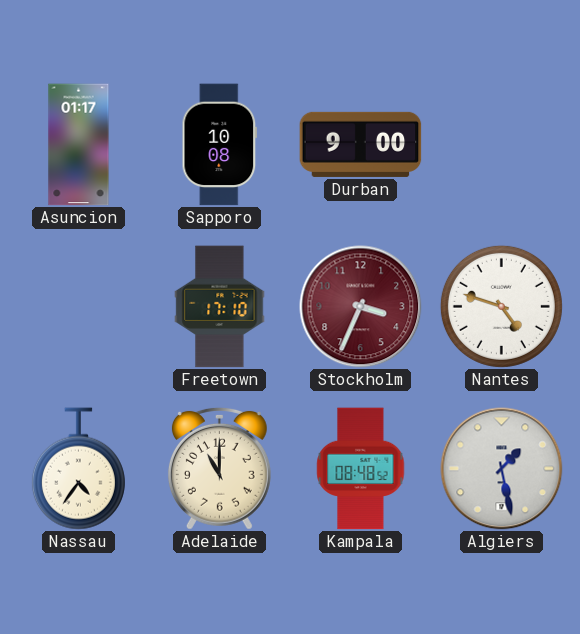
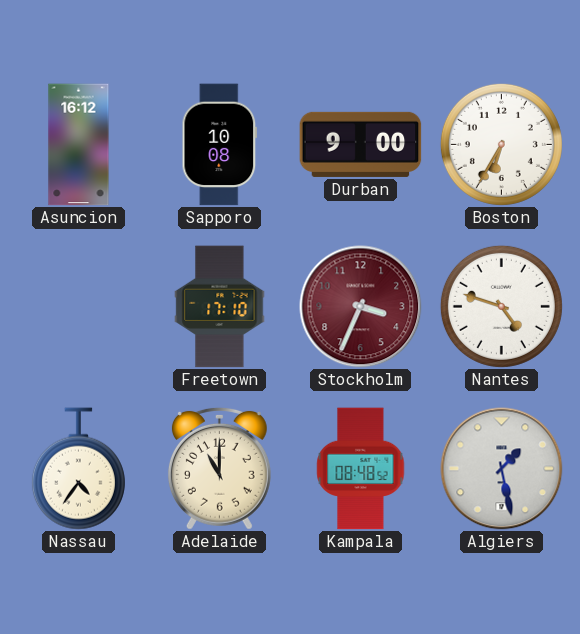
Asuncion: 01:17 -> 16:12 (79, 145)
Boston: none -> 6:35 (501, 144)
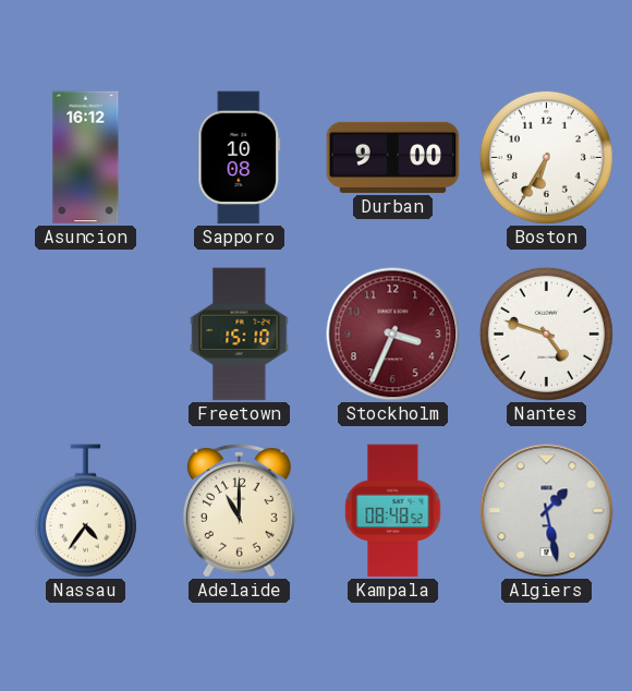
Freetown: 17:10 -> 15:10 (240, 335)
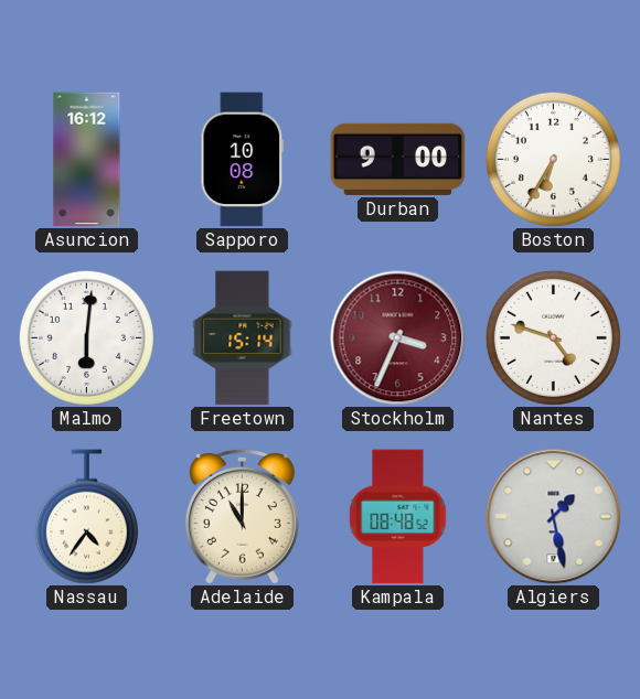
Malmo: none -> 6:01 (86, 337)
Freetown: 15:10 -> 15:14 (243, 338)
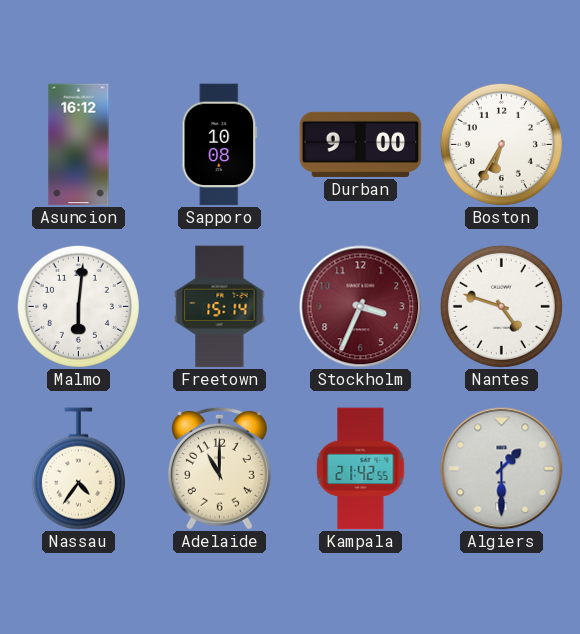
Kampala: 08:48 -> 21:42 (361, 469)
Algiers: 1:28 -> 1:30 (502, 469)
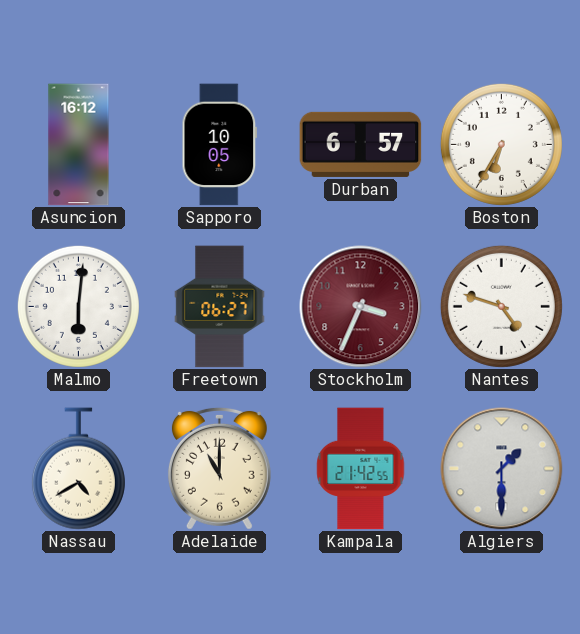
Sapporo: 10:08 -> 10:05 (220, 145)
Durban: 9:00 -> 6:57 (361, 144)
Freetown: 15:14 -> 06:27 (220, 307)
Nassau: 4:36 -> 4:40 (78, 469)
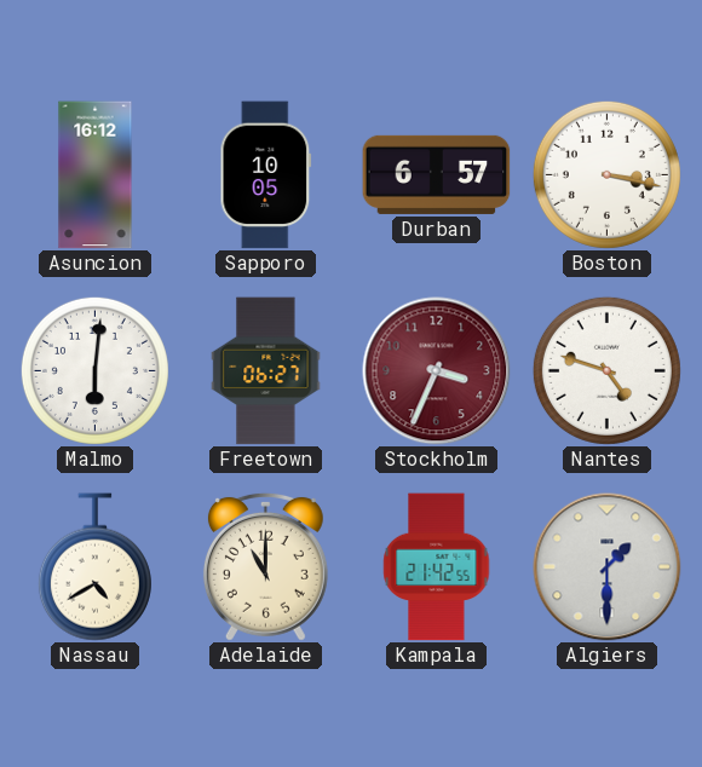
Boston: 6:35 -> 3:17 (606, 174)
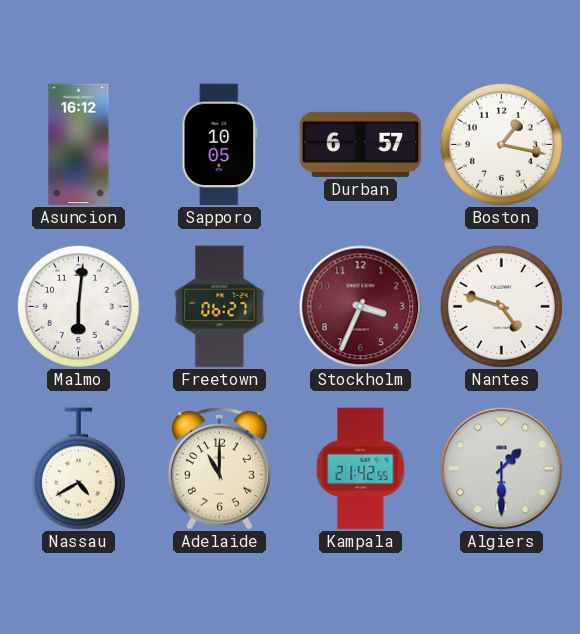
Boston: 3:17 -> 1:17 (501, 144)
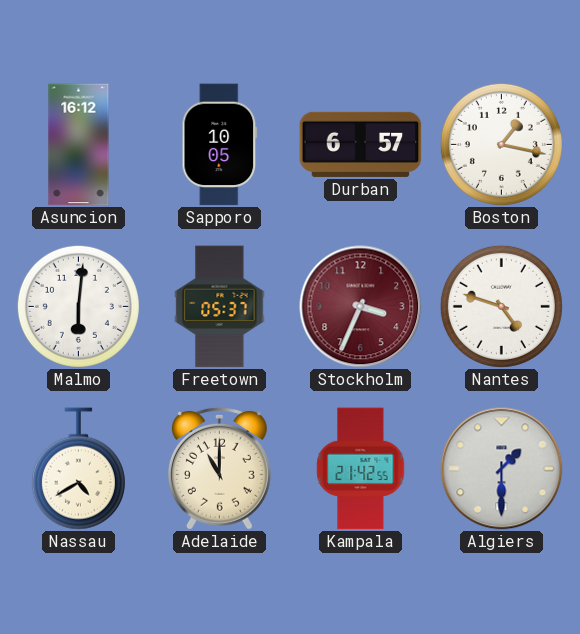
Freetown: 06:27 -> 05:37 (220, 307)
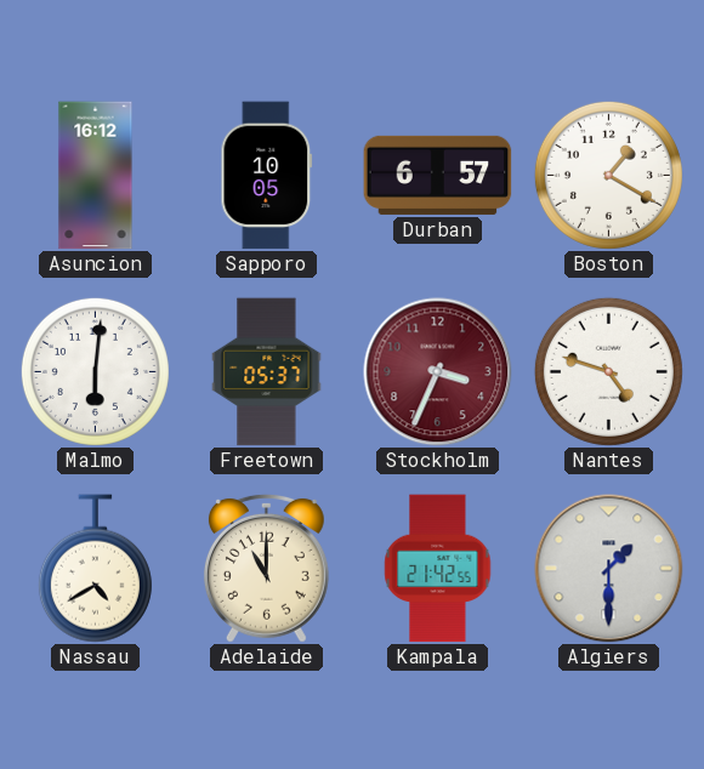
Boston: 1:17 -> 1:20 (608, 175)
